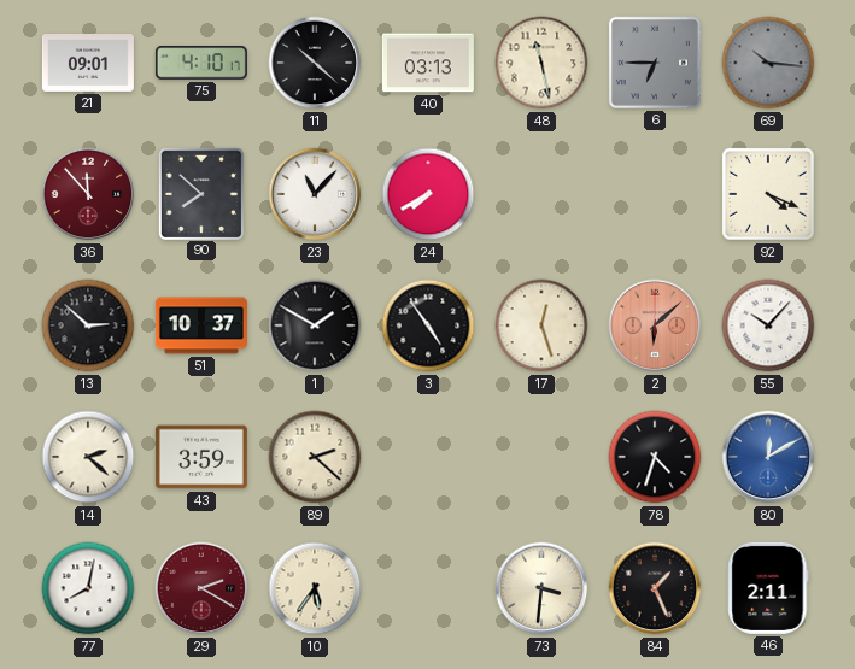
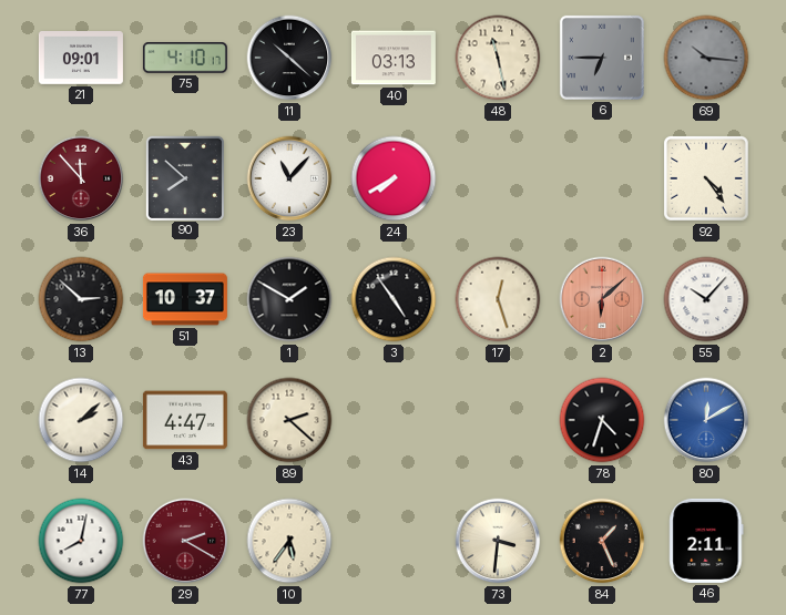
92: 4:19 -> 4:24 (706, 178)
14: 2:22 -> 2:08 (81, 420)
43: 3:59 -> 4:47 (185, 420)
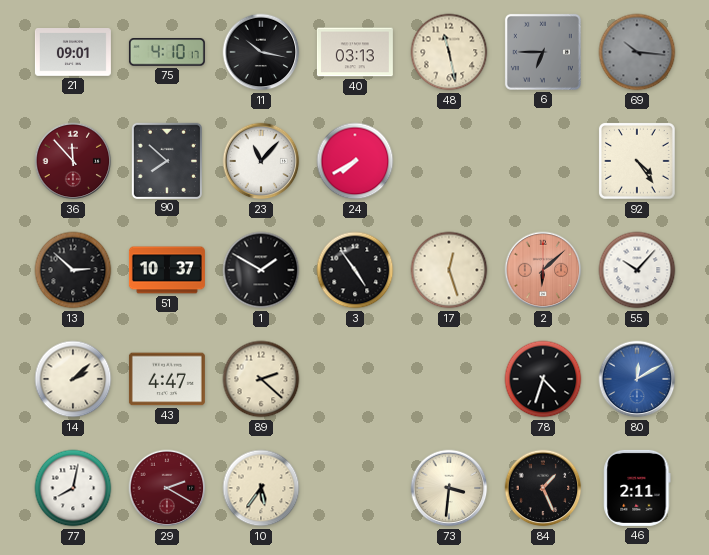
11: 10:22 -> 10:17 (261, 52)
